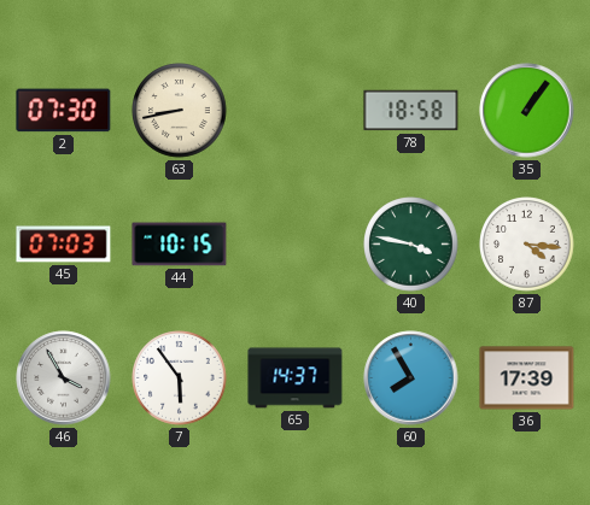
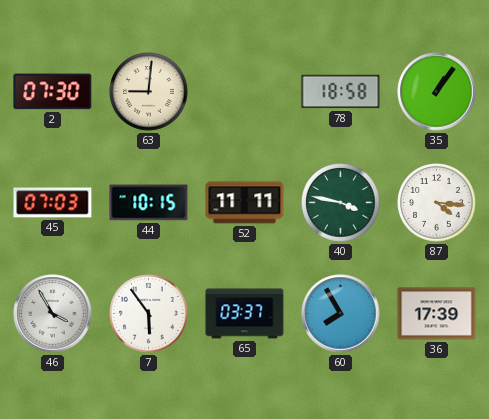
63: 8:43 -> 9:01 (149, 92)
52: none -> 11:11 (245, 203)
65: 14:37 -> 03:37 (245, 314)
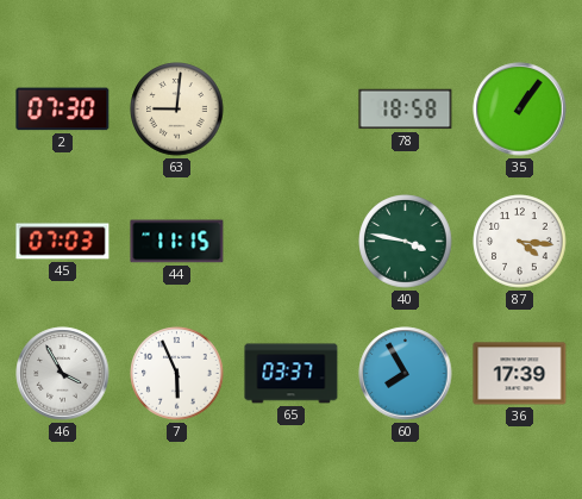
44: 10:15 -> 11:15 (177, 242)
52: 11:11 -> none (245, 203)
7: 5:54 -> 5:56 (177, 374)
